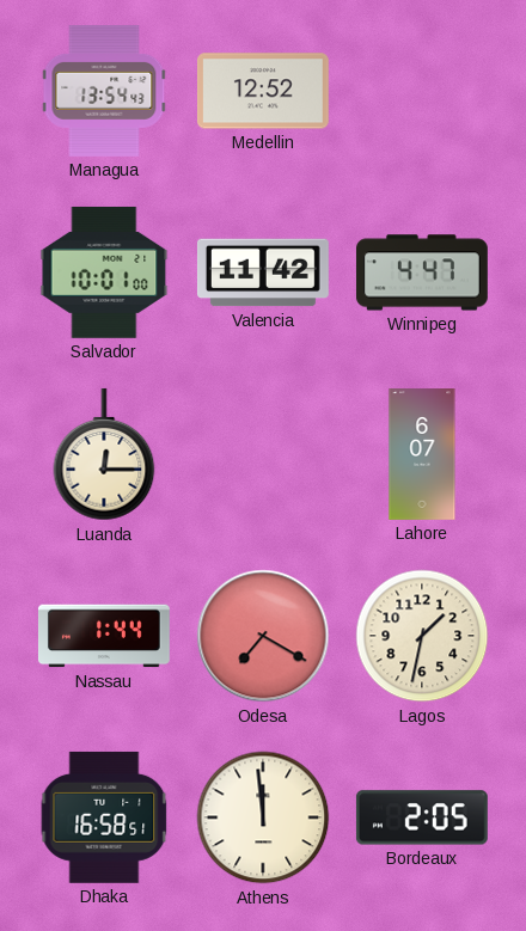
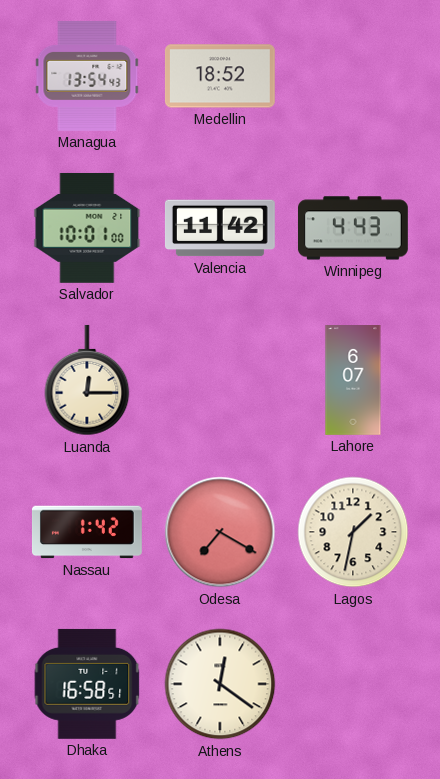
Medellin: 12:52 -> 18:52 (220, 76)
Winnipeg: 4:47 -> 4:43 (353, 228)
Nassau: 1:44 -> 1:42 (87, 532)
Athens: 11:59 -> 12:21 (220, 684)
Bordeaux: 2:05 -> none (422, 817)
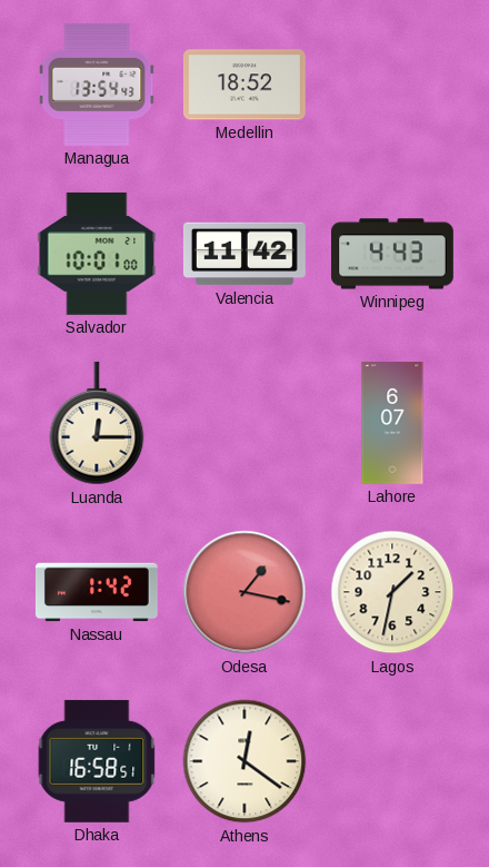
Odesa: 7:20 -> 1:17 (244, 592)
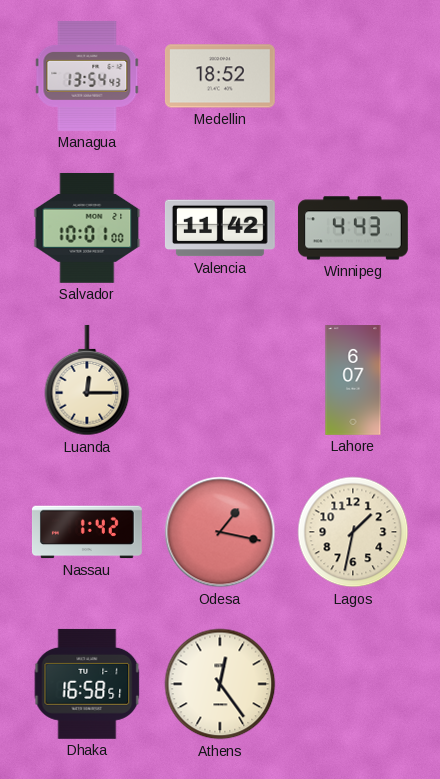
Athens: 12:21 -> 12:24 (220, 684)
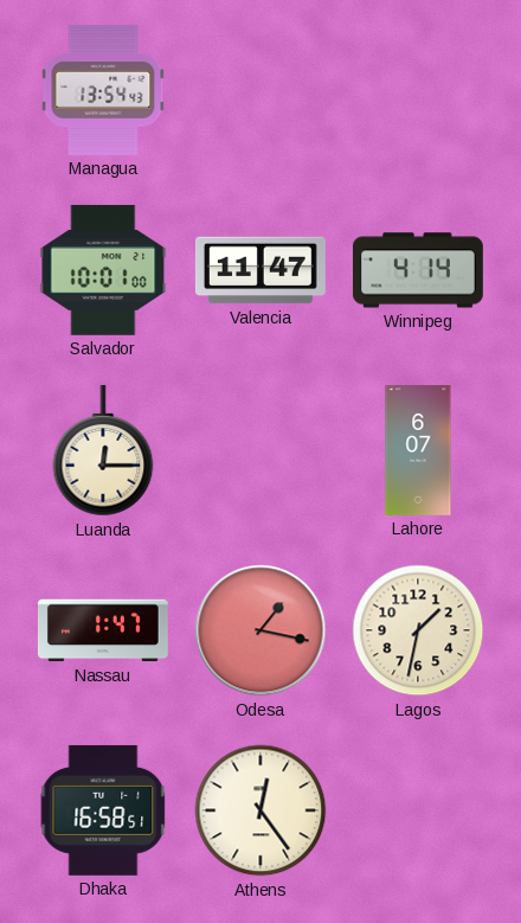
Medellin: 18:52 -> none (220, 76)
Valencia: 11:42 -> 11:47 (260, 270)
Winnipeg: 4:43 -> 4:14 (418, 270)
Nassau: 1:42 -> 1:47 (103, 630)
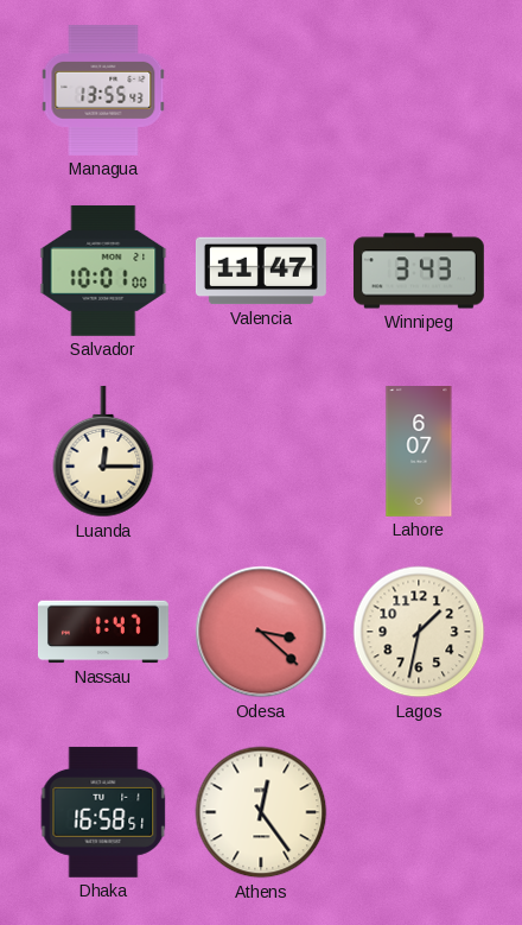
Managua: 13:54 -> 13:55 (103, 90)
Winnipeg: 4:14 -> 3:43 (419, 271)
Odesa: 1:17 -> 3:22 (261, 632)
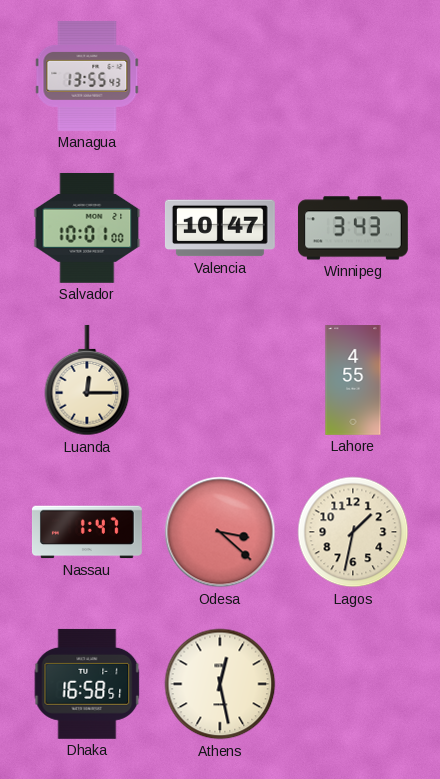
Valencia: 11:47 -> 10:47 (220, 228)
Lahore: 6:07 -> 4:55 (353, 381)
Athens: 12:24 -> 12:28 (220, 684)
